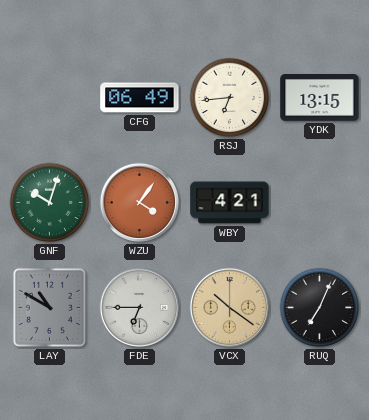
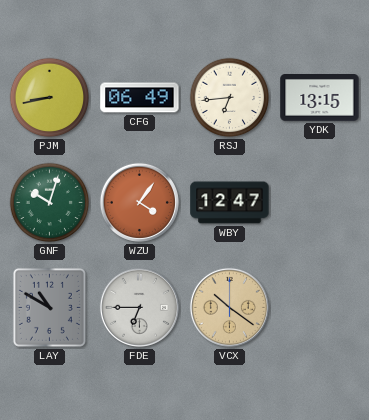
PJM: none -> 8:43 (50, 98)
WBY: 4:21 -> 12:47 (230, 203)
RUQ: 7:04 -> none (320, 308)
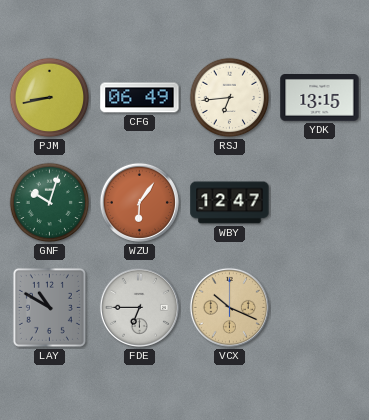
WZU: 4:06 -> 6:06 (139, 202)
VCX: 10:21 -> 10:19 (229, 307)
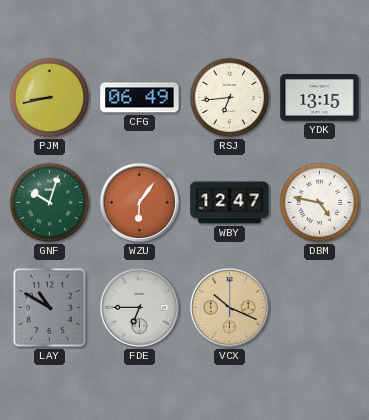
DBM: none -> 4:47 (320, 203)
